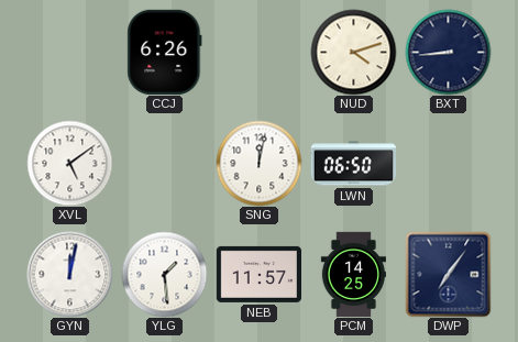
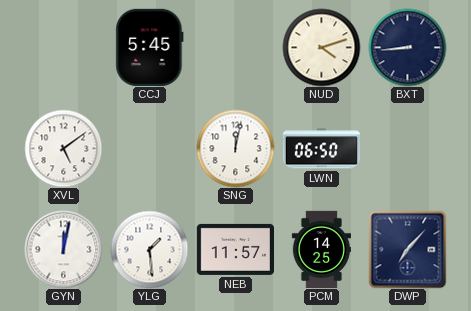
CCJ: 6:26 -> 5:45 (150, 47)
DWP: 7:06 -> 7:07 (407, 249)
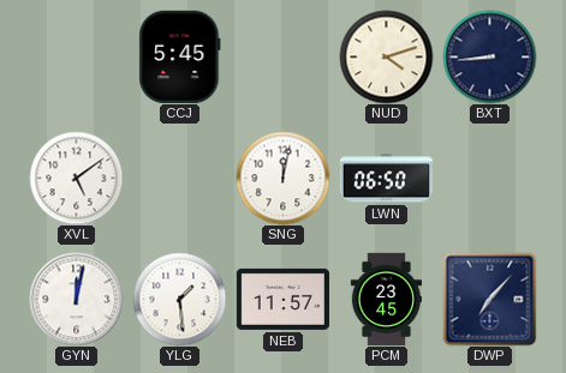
PCM: 14:25 -> 23:45 (386, 299)
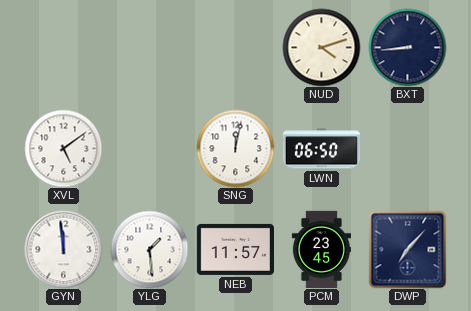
CCJ: 5:45 -> none (180, 56)
GYN: 12:02 -> 11:59 (63, 249)
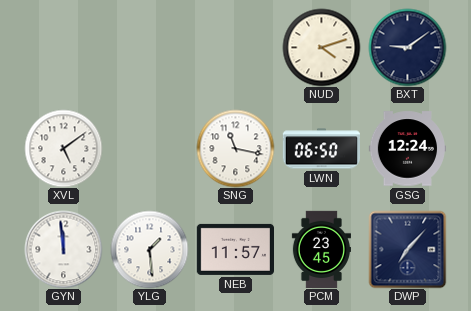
BXT: 8:44 -> 9:09 (407, 47)
SNG: 12:02 -> 11:17 (235, 148)
GSG: none -> 12:24 (407, 149)
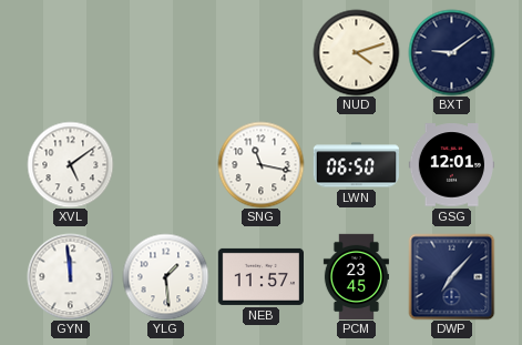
GSG: 12:24 -> 12:01 (451, 165)
